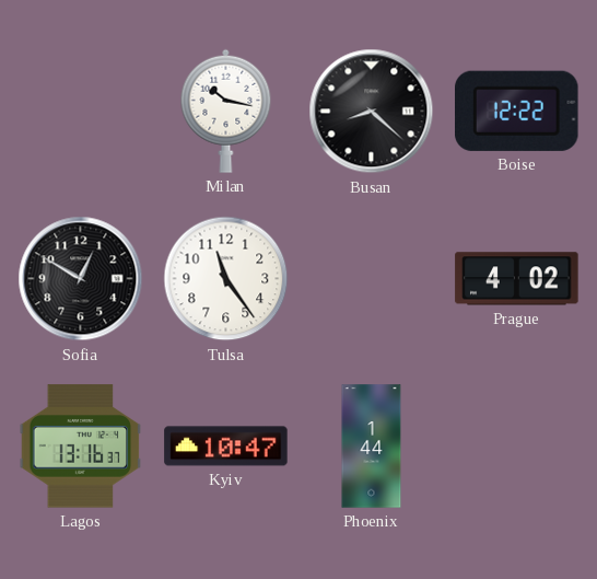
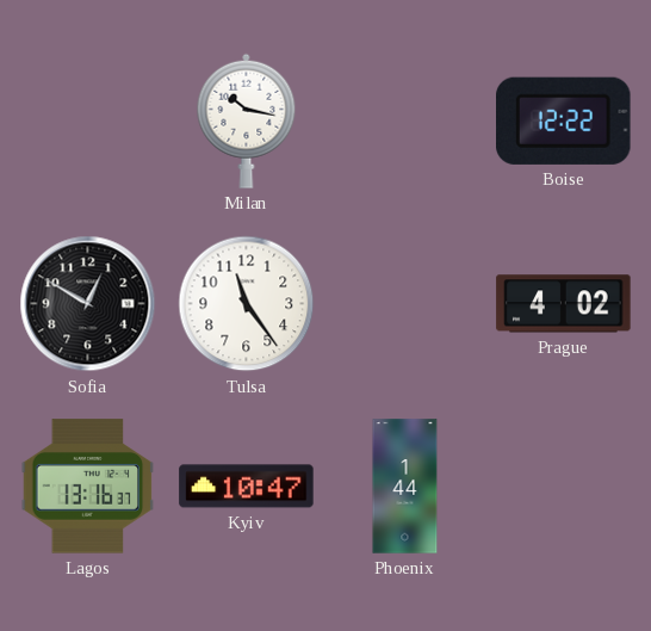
Busan: 8:22 -> none (372, 112)
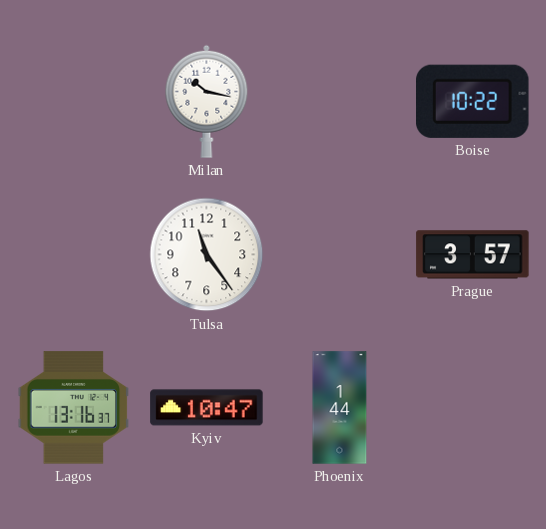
Boise: 12:22 -> 10:22 (473, 101)
Sofia: 12:50 -> none (88, 304)
Prague: 4:02 -> 3:57 (473, 255)
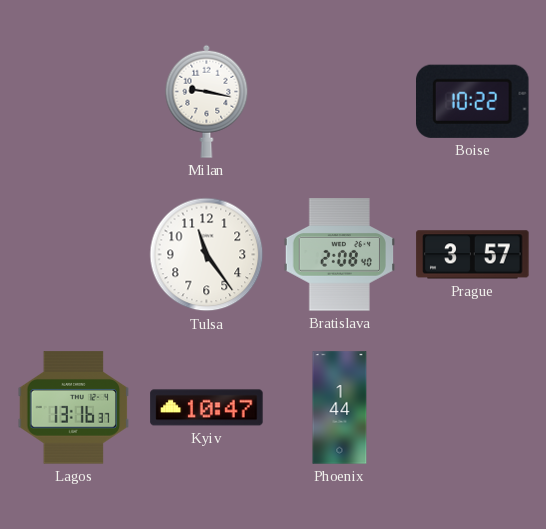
Milan: 10:17 -> 9:17 (207, 101)
Bratislava: none -> 2:08 (339, 255)
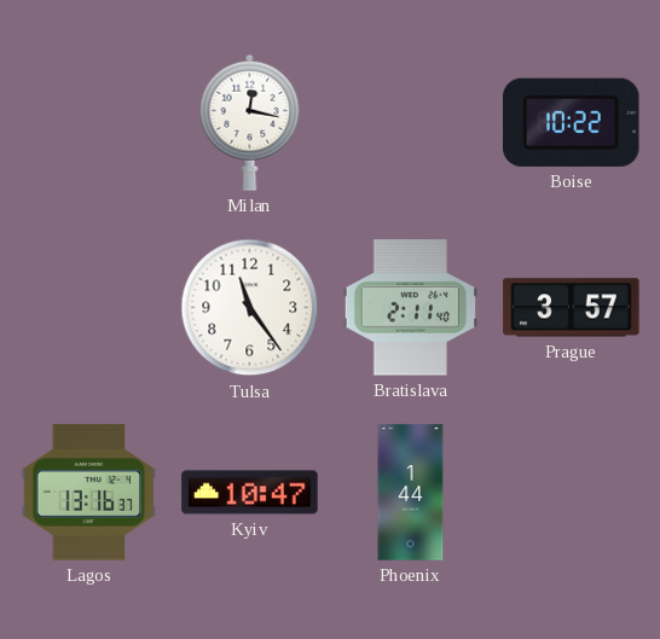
Milan: 9:17 -> 12:17 (250, 122)
Bratislava: 2:08 -> 2:11 (410, 308)
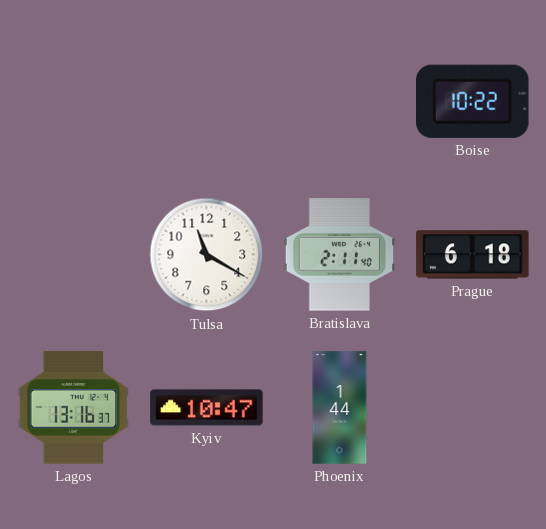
Milan: 12:17 -> none (250, 122)
Tulsa: 11:24 -> 11:20 (207, 255)
Prague: 3:57 -> 6:18 (473, 255)
